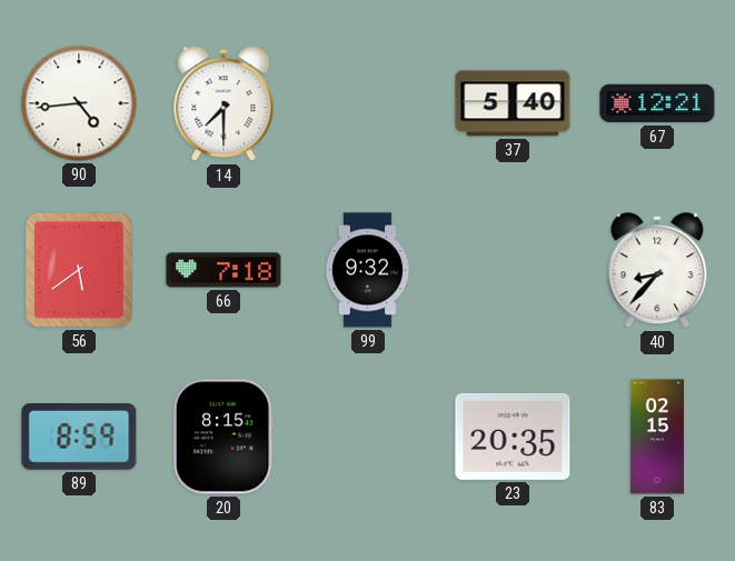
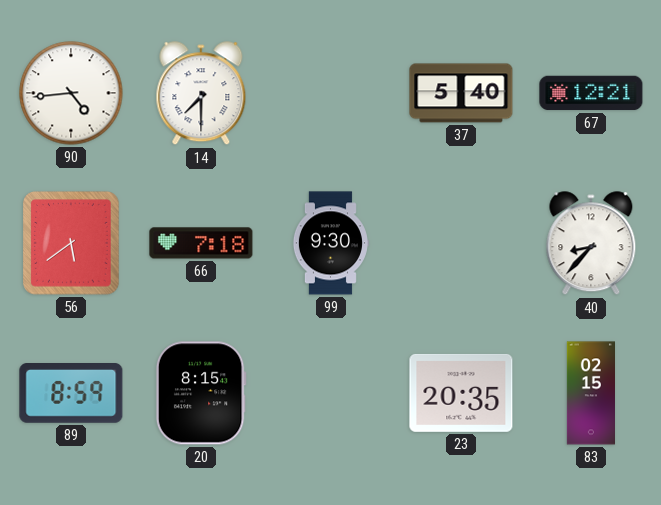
99: 9:32 -> 9:30 (330, 243)
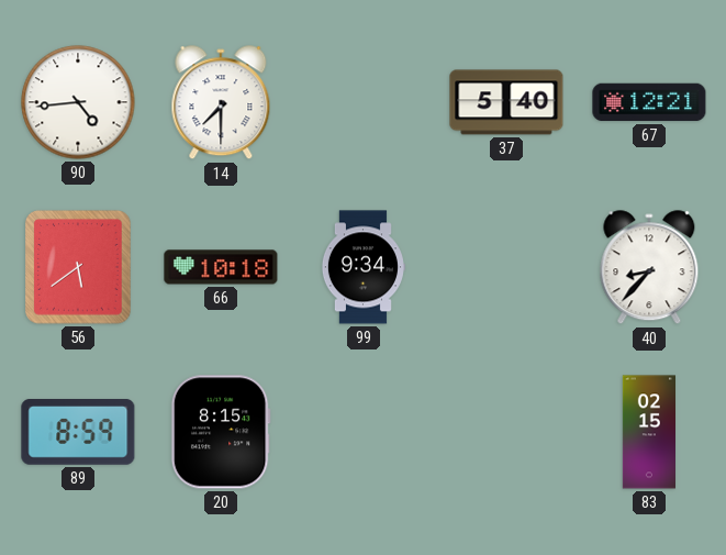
66: 7:18 -> 10:18 (221, 267)
99: 9:30 -> 9:34 (362, 267)
23: 20:35 -> none (461, 393)
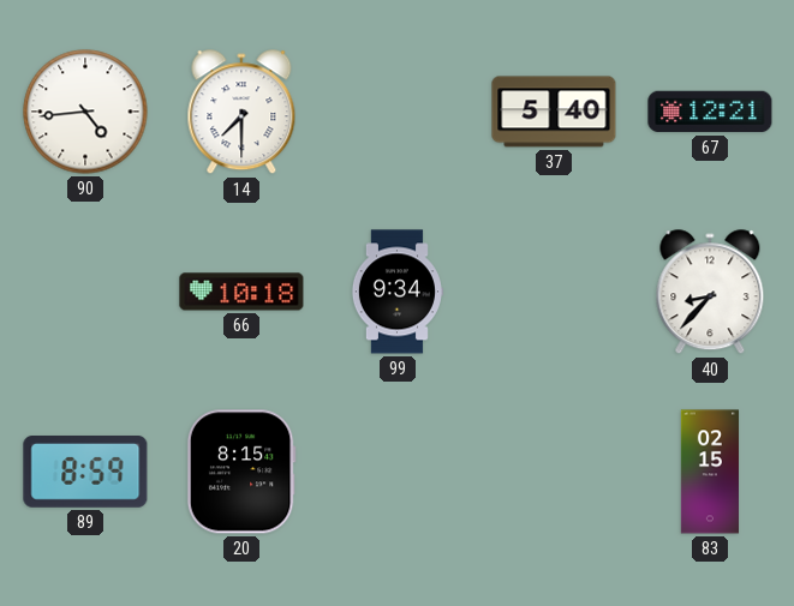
56: 5:39 -> none (78, 267)
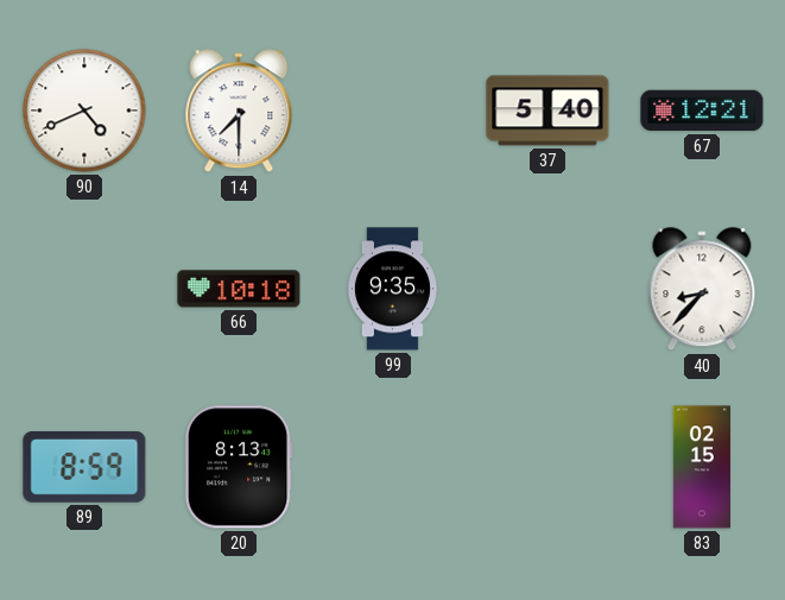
90: 4:44 -> 4:41 (84, 110)
99: 9:34 -> 9:35 (392, 289)
20: 8:15 -> 8:13 (239, 467)
